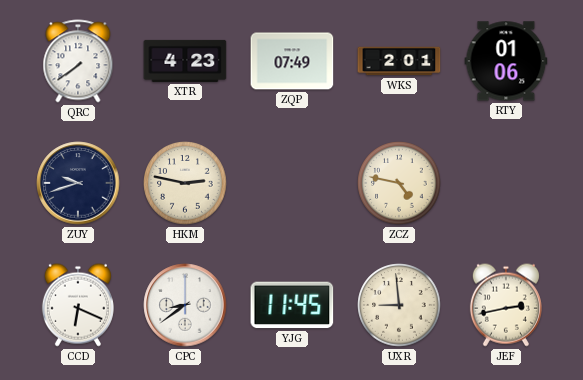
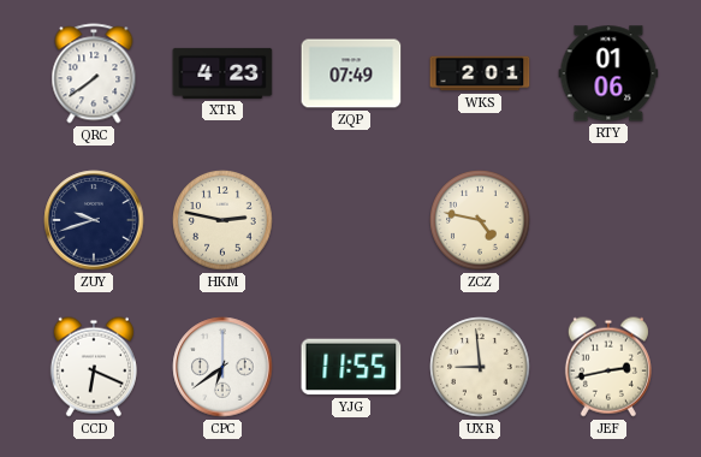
CPC: 8:39 -> 6:39 (222, 367)
YJG: 11:45 -> 11:55 (351, 367)
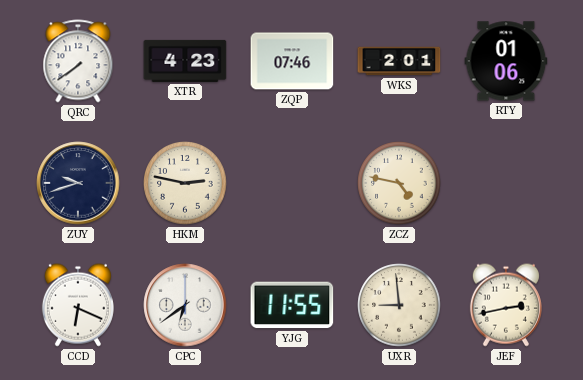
ZQP: 07:49 -> 07:46 (292, 61)
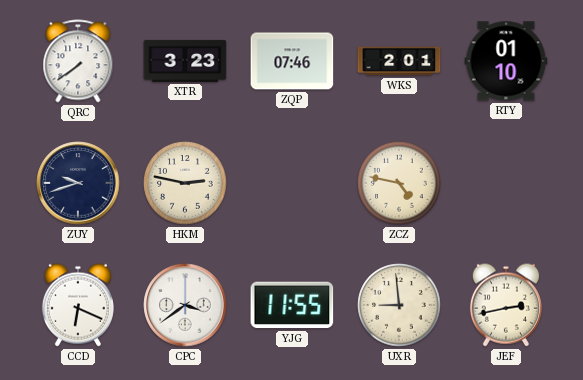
XTR: 4:23 -> 3:23 (185, 61)
RTY: 01:06 -> 01:10 (506, 61)
CPC: 6:39 -> 3:39 (185, 305)
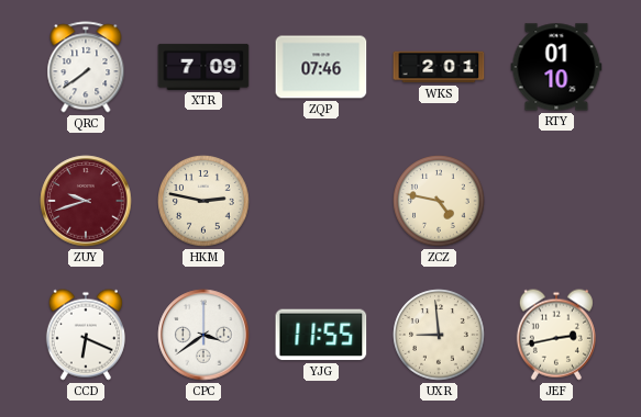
XTR: 3:23 -> 7:09 (203, 67)
ZUY dial: navy -> burgundy (86, 201)
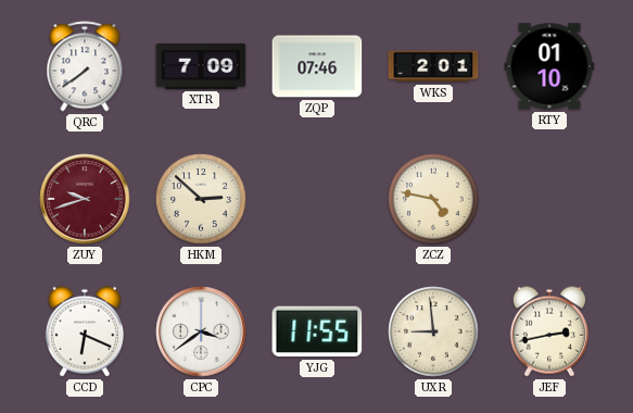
HKM: 2:47 -> 2:52 (201, 199)
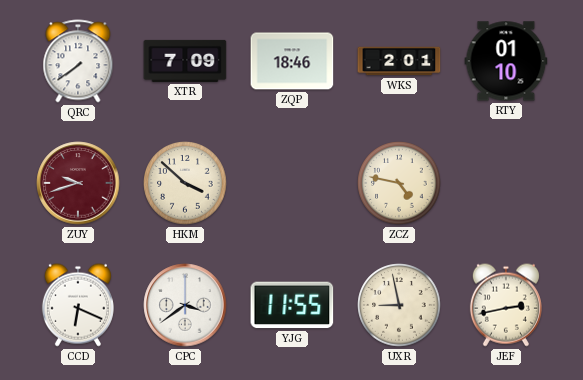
ZQP: 07:46 -> 18:46 (292, 61)
HKM: 2:52 -> 3:52 (185, 183)
UXR: 8:59 -> 8:58 (399, 305)
